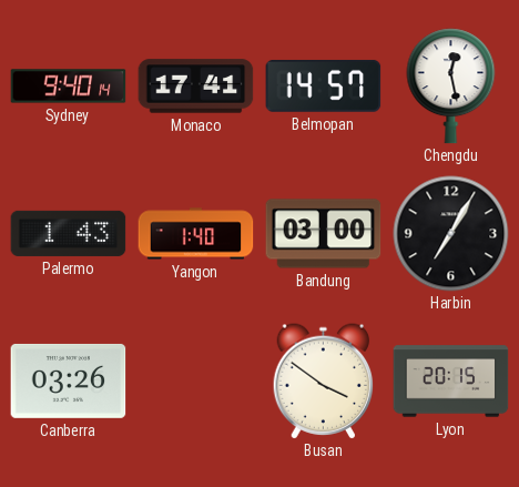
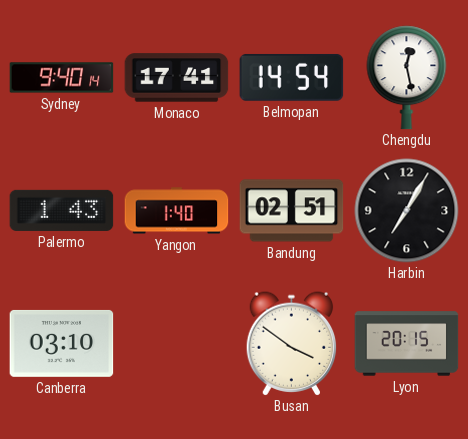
Belmopan: 14:57 -> 14:54 (292, 77)
Bandung: 03:00 -> 02:51 (292, 211)
Canberra: 03:26 -> 03:10 (62, 343)
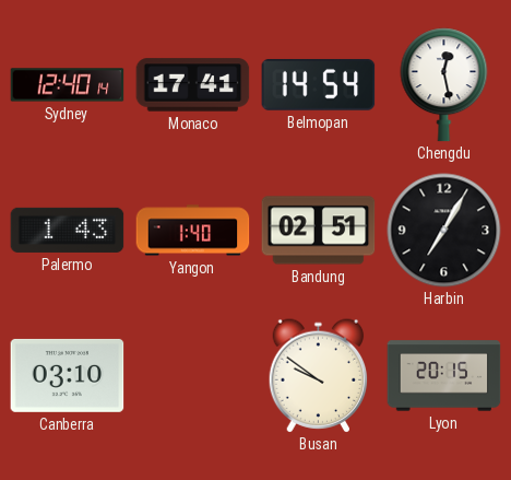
Sydney: 9:40 -> 12:40 (68, 85)
Busan: 3:51 -> 9:51 (319, 376)
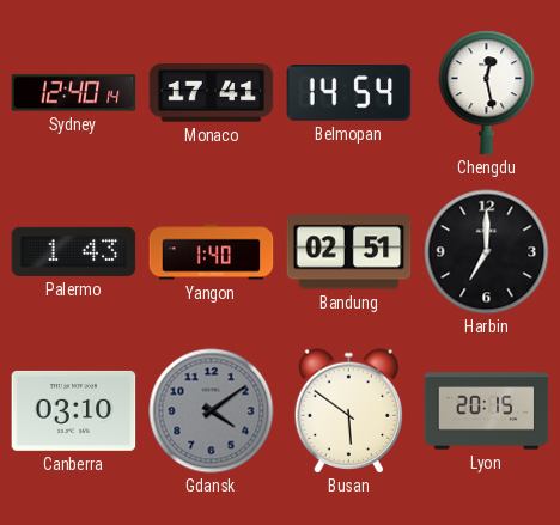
Harbin: 7:05 -> 7:00 (487, 252)
Gdansk: none -> 4:09 (212, 411)
Busan: 9:51 -> 5:51 (349, 411)
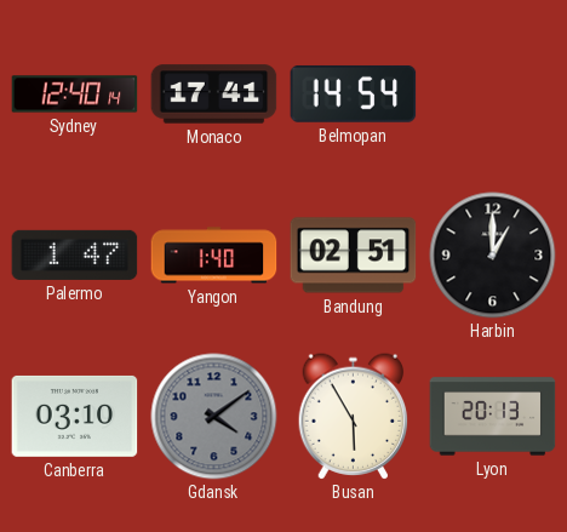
Chengdu: 12:28 -> none (487, 93)
Palermo: 1:43 -> 1:47 (75, 254)
Harbin: 7:00 -> 1:00 (493, 256)
Busan: 5:51 -> 5:55 (354, 417)
Lyon: 20:15 -> 20:13 (493, 417)
